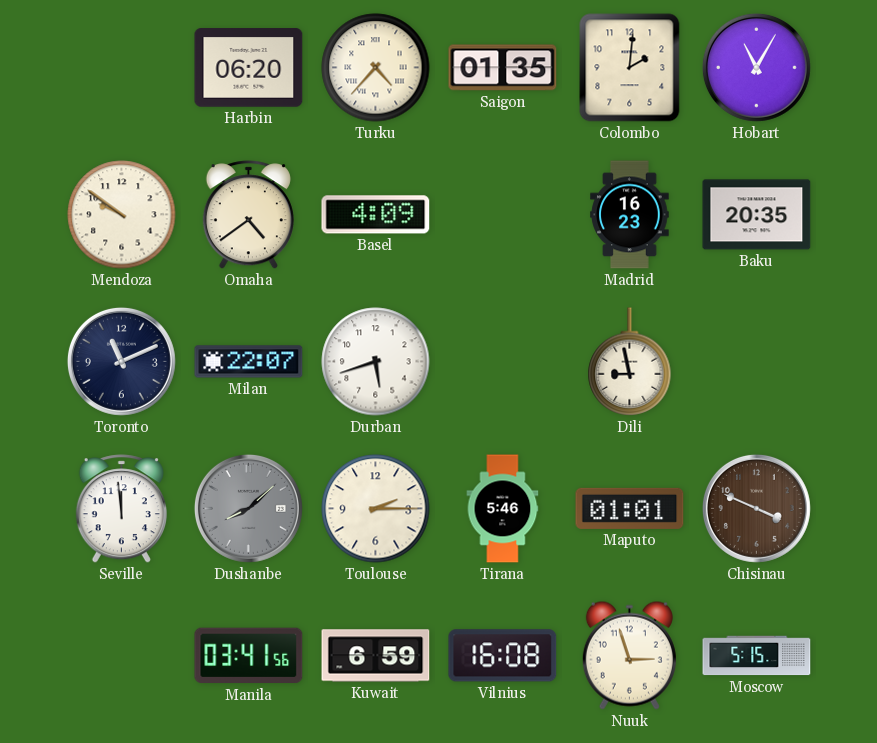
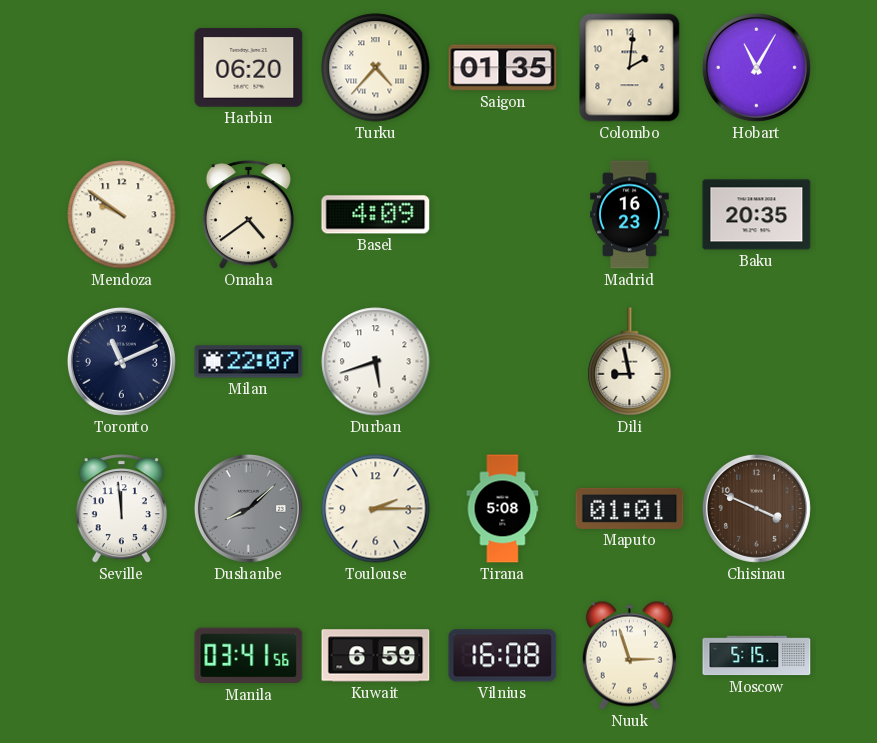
Tirana: 5:46 -> 5:08 (503, 509)
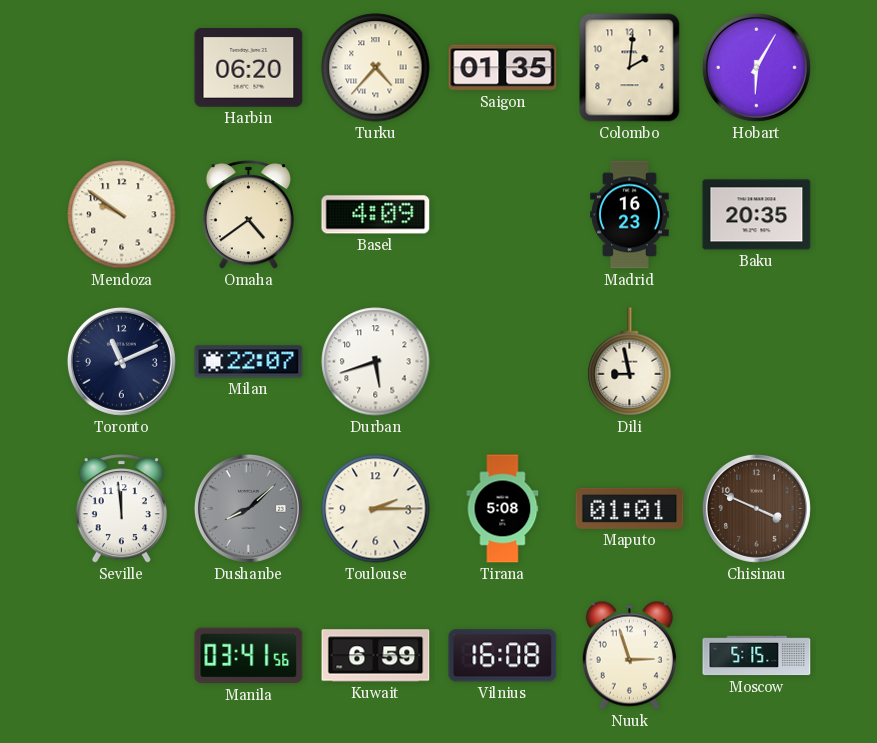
Hobart: 11:05 -> 6:05 (756, 67)
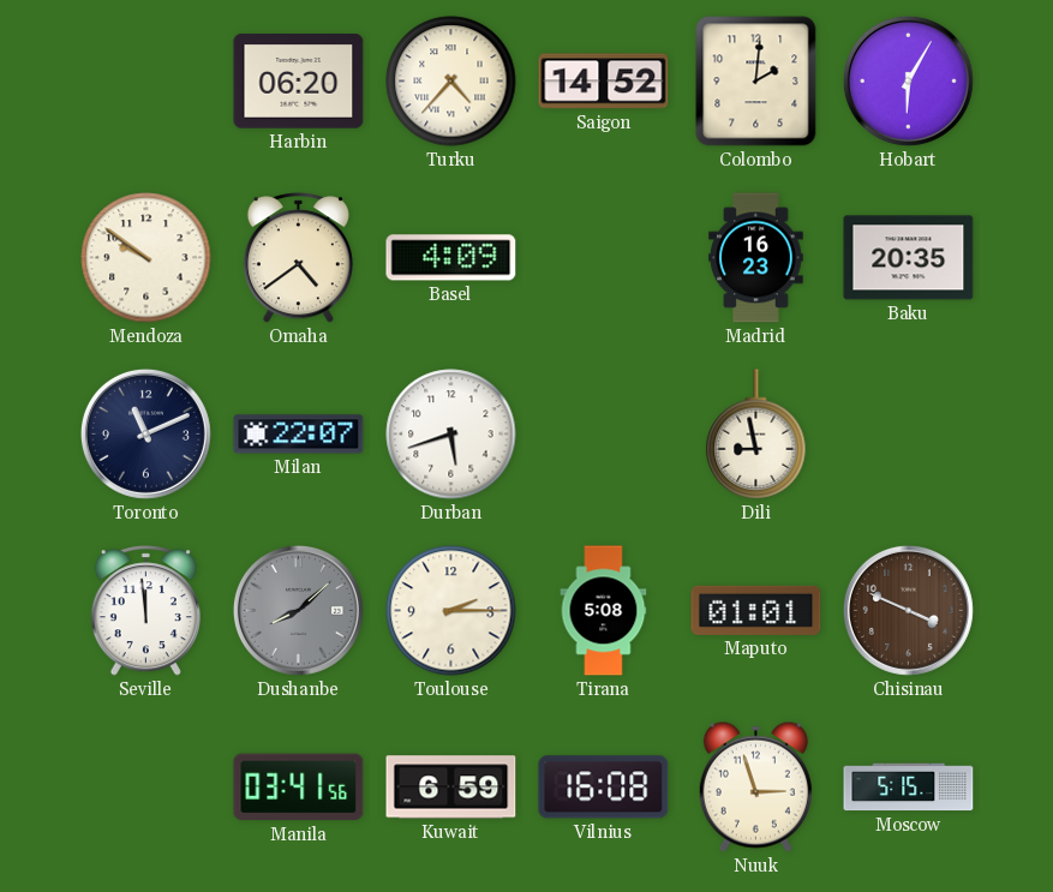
Saigon: 01:35 -> 14:52 (604, 82)
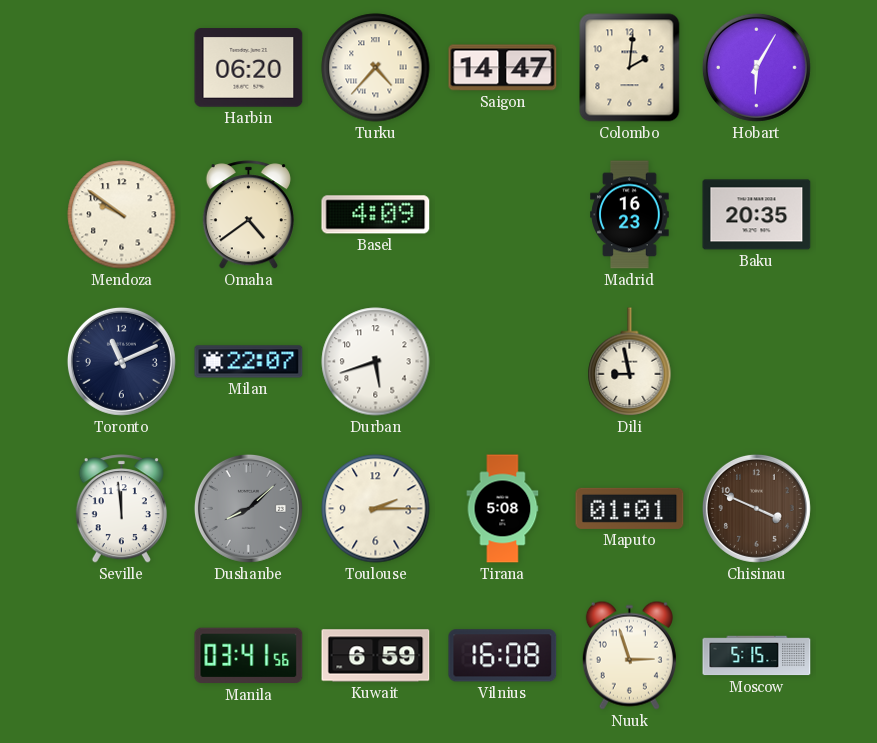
Saigon: 14:52 -> 14:47 (503, 68)
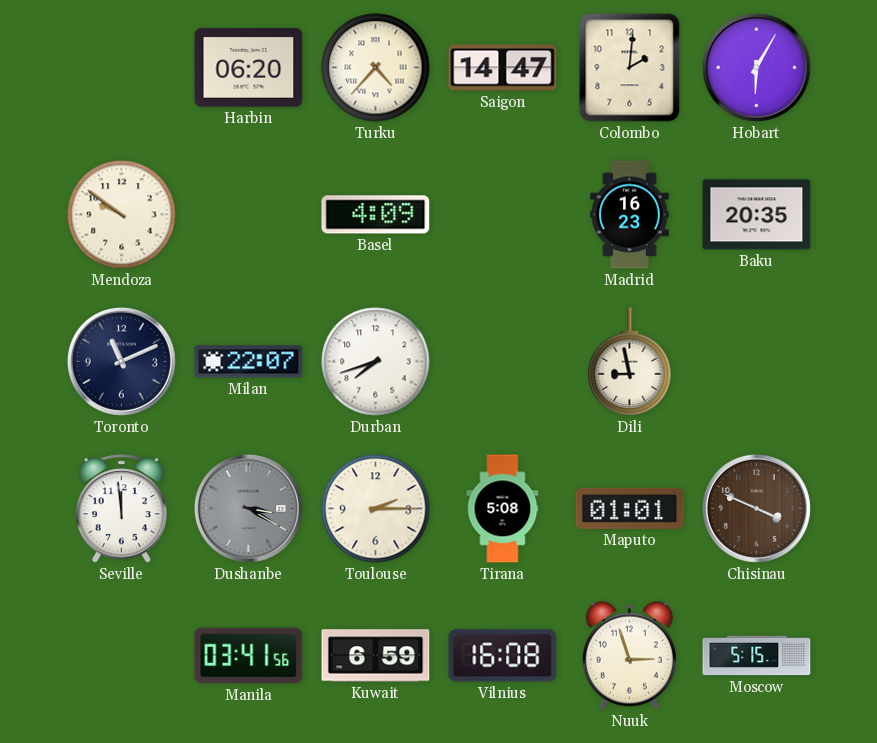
Omaha: 4:39 -> none (248, 215)
Durban: 5:42 -> 7:42 (376, 362)
Dushanbe: 8:08 -> 3:20 (248, 508)
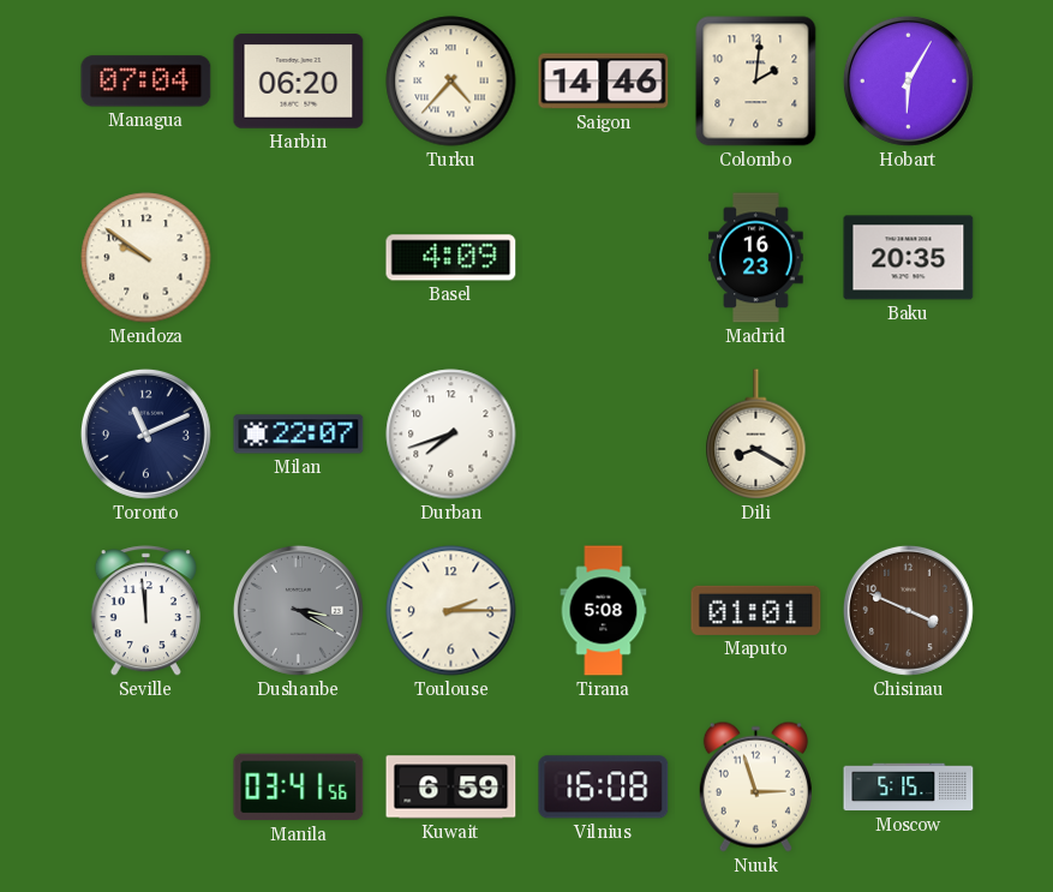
Managua: none -> 07:04 (146, 82)
Saigon: 14:47 -> 14:46 (604, 82)
Dili: 8:58 -> 8:20 (756, 435)
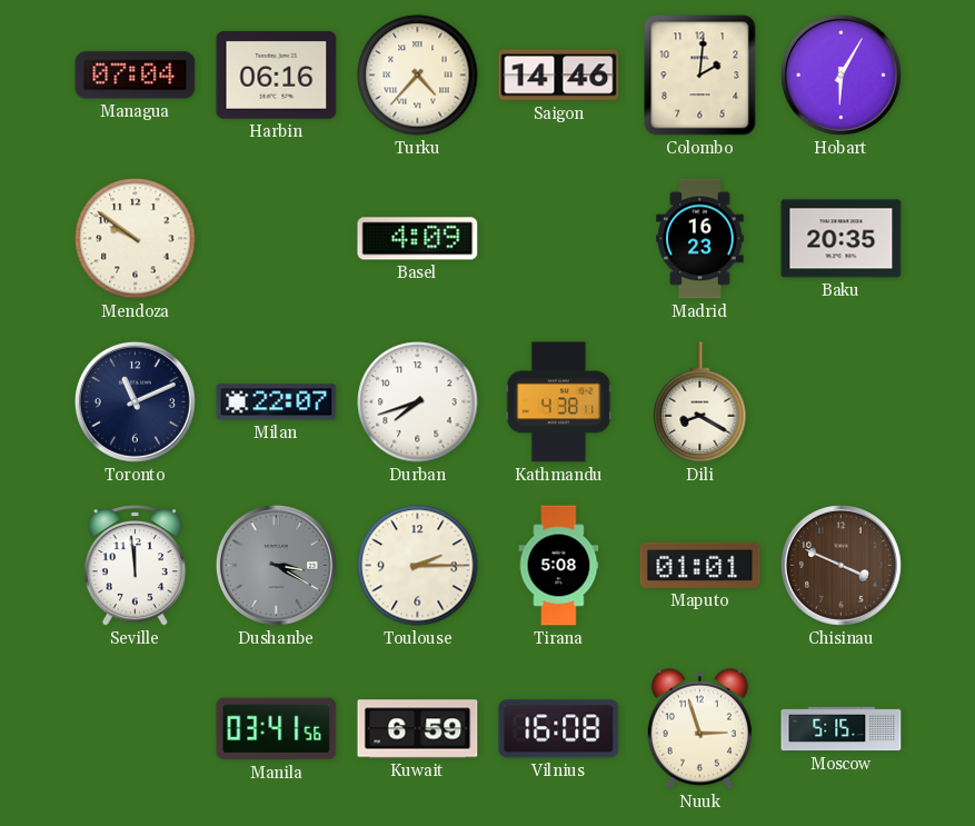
Harbin: 06:20 -> 06:16 (277, 76)
Kathmandu: none -> 4:38 (559, 402)
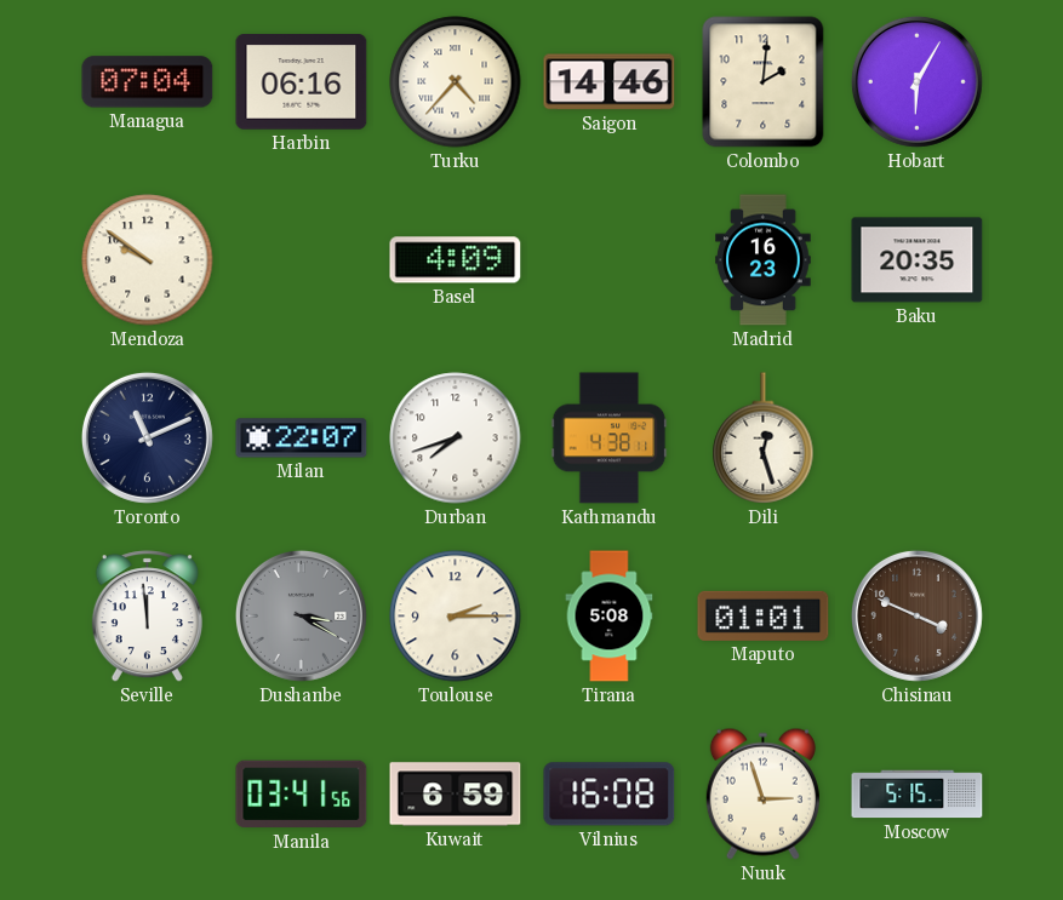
Dili: 8:20 -> 12:27 (764, 438)
